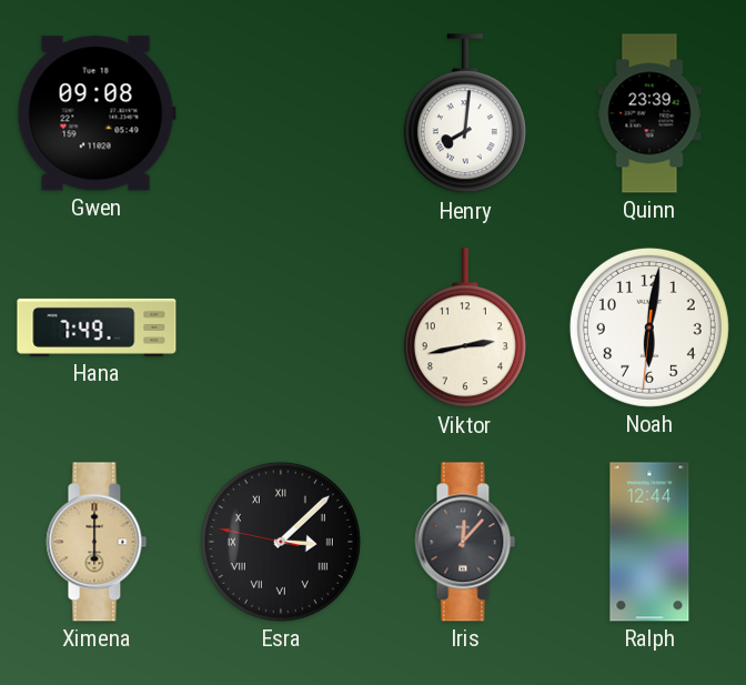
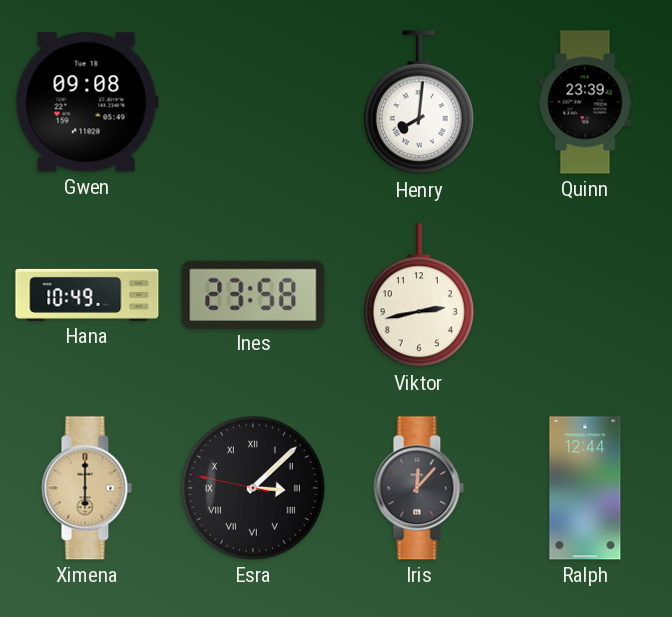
Hana: 7:49 -> 10:49 (87, 295)
Ines: none -> 23:58 (253, 294)
Noah: 6:01 -> none (649, 328)
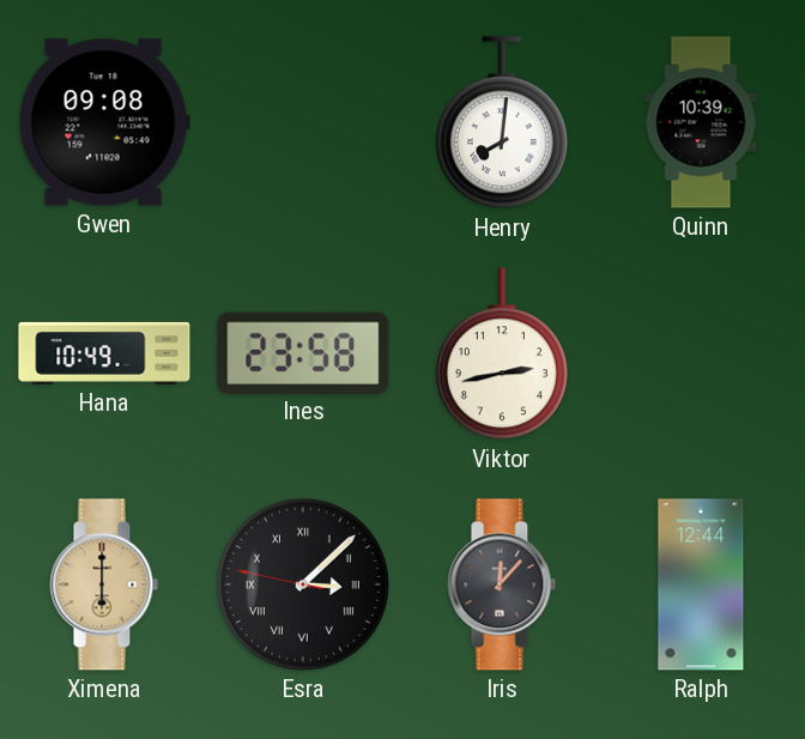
Quinn: 23:39 -> 10:39 (701, 122)
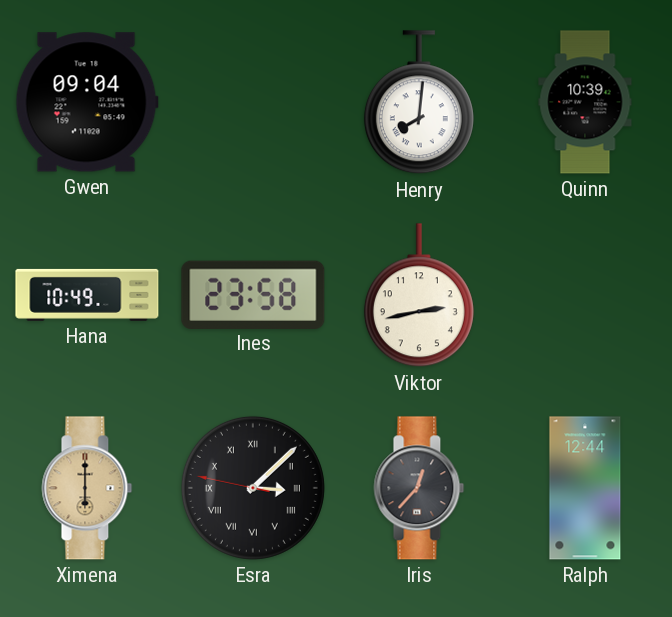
Gwen: 09:08 -> 09:04 (87, 102)
Iris: 12:07 -> 12:37 (419, 488)
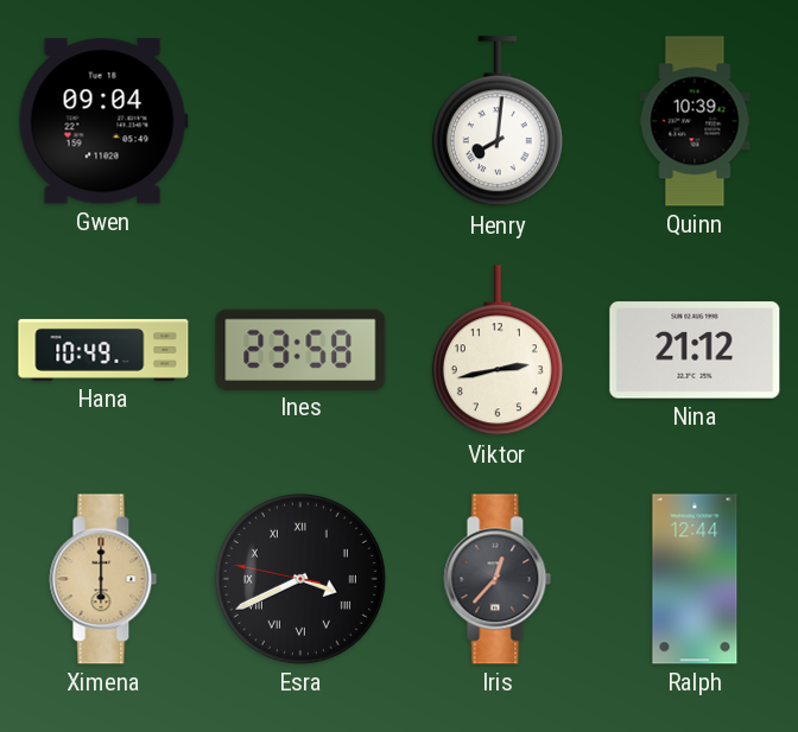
Nina: none -> 21:12 (695, 350)
Esra: 3:07 -> 3:40 (300, 579)
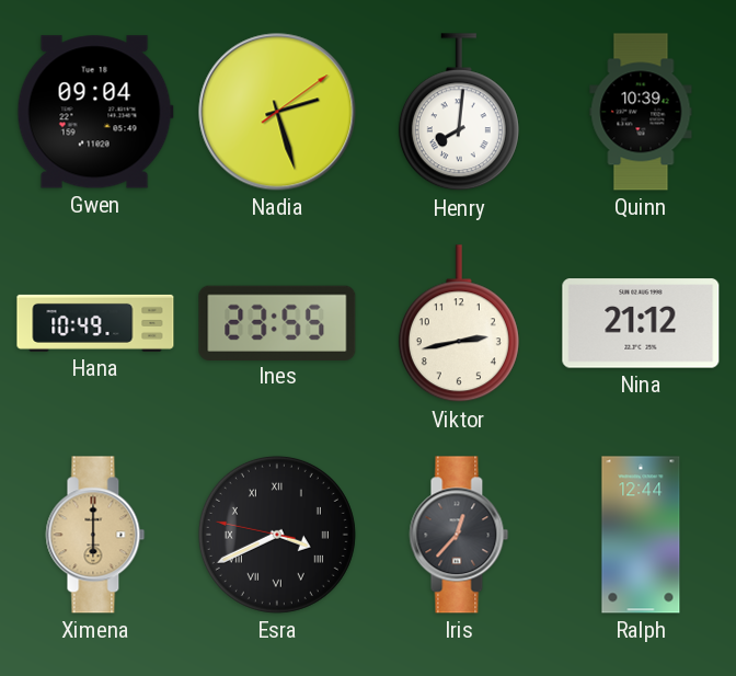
Nadia: none -> 2:27 (277, 112)
Ines: 23:58 -> 23:55 (277, 322)
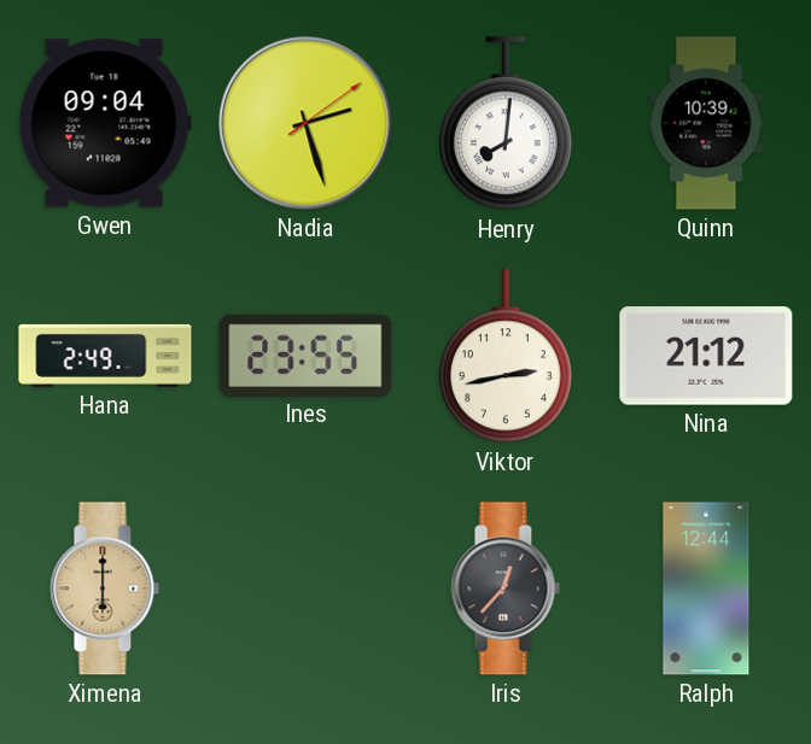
Hana: 10:49 -> 2:49 (105, 356)
Esra: 3:40 -> none (277, 535)
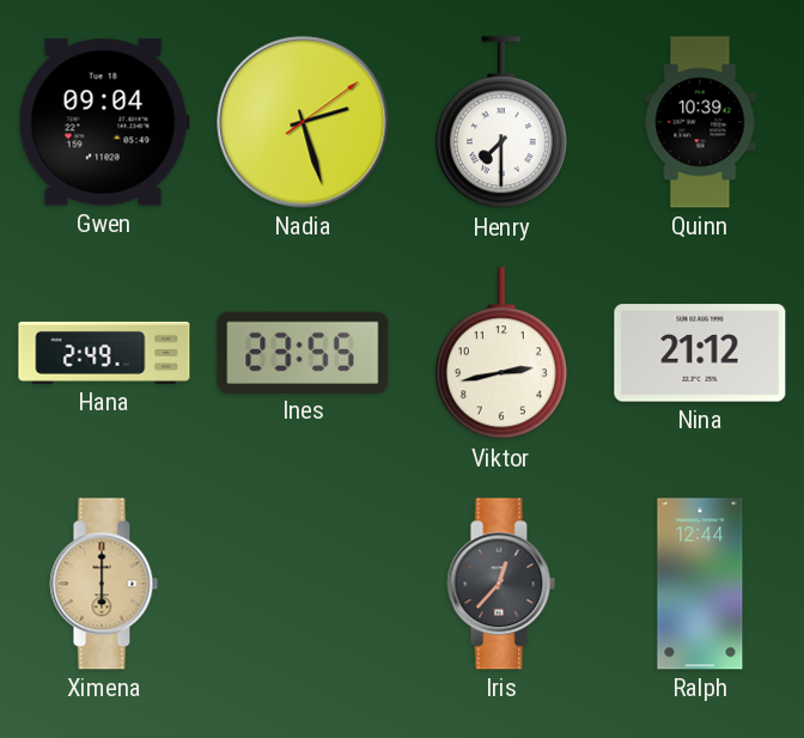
Henry: 8:01 -> 7:30 (501, 123)
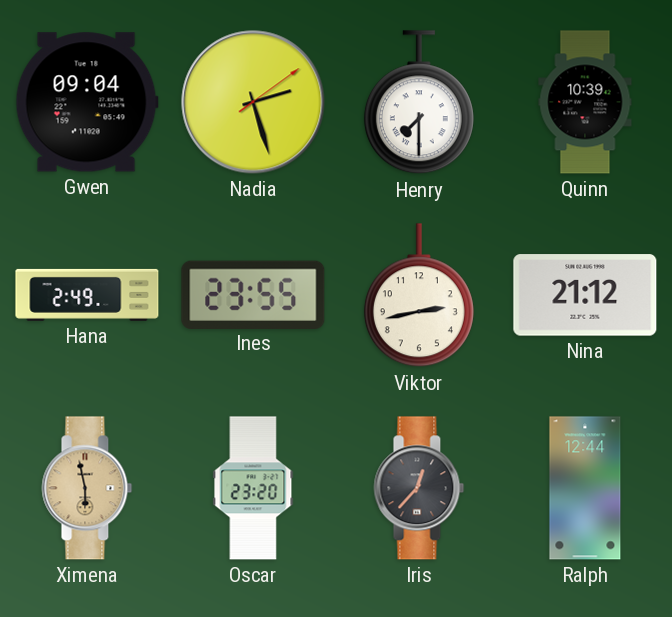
Ximena: 6:00 -> 5:58 (87, 488)
Oscar: none -> 23:20 (253, 488)
